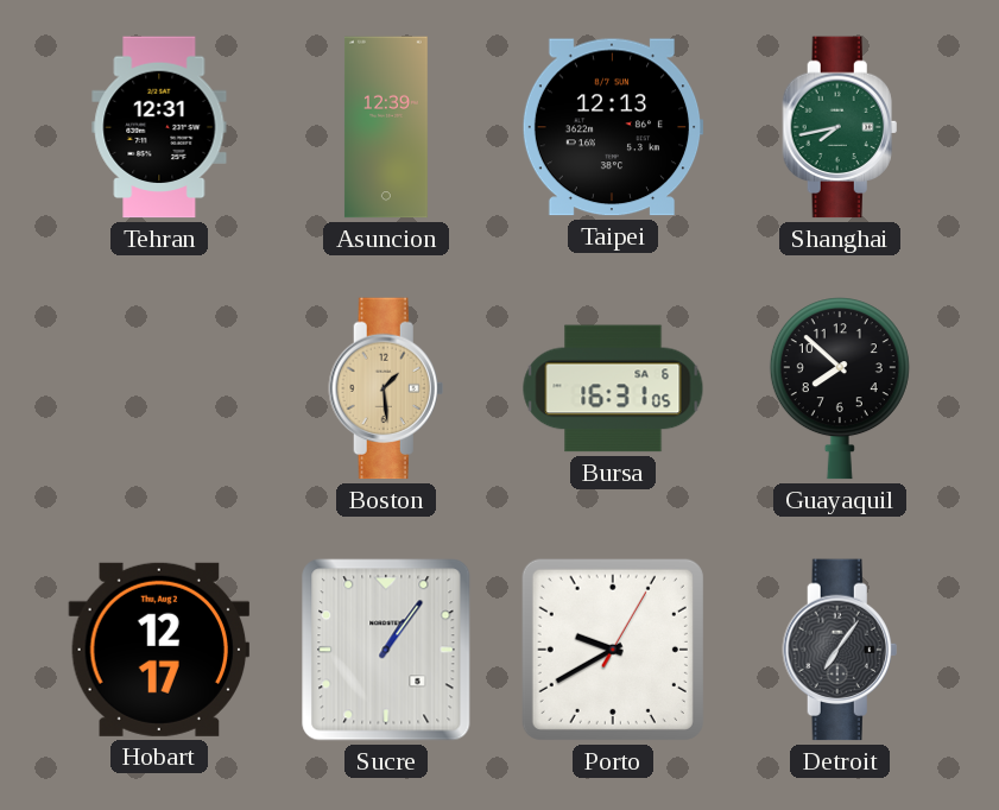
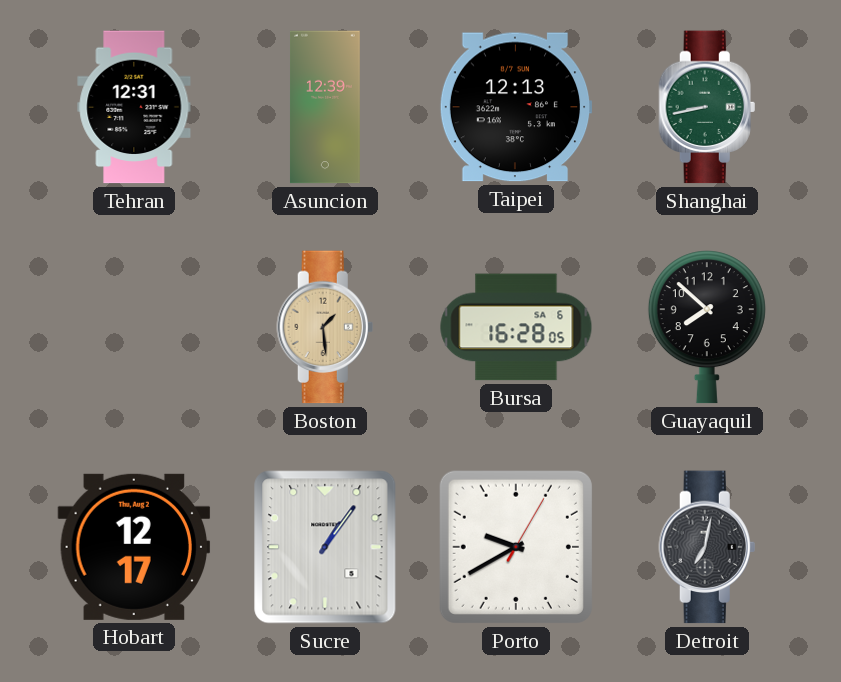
Shanghai: 7:43 -> 8:43 (707, 107)
Bursa: 16:31 -> 16:28 (516, 327)
Detroit: 7:06 -> 7:02 (707, 547)
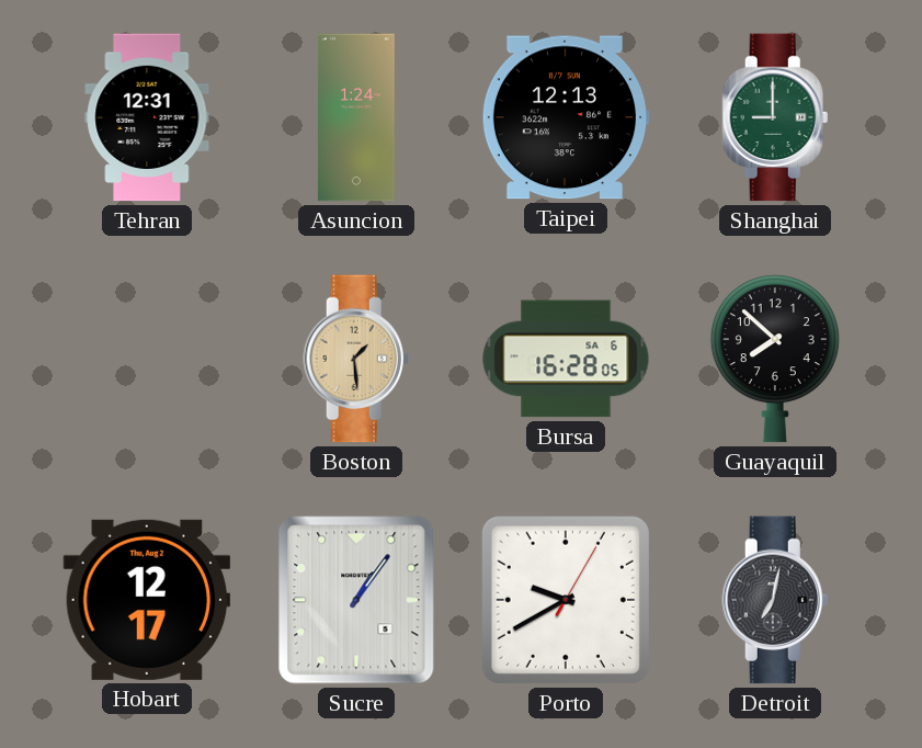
Asuncion: 12:39 -> 1:24 (356, 117)
Shanghai: 8:43 -> 9:00 (775, 117)
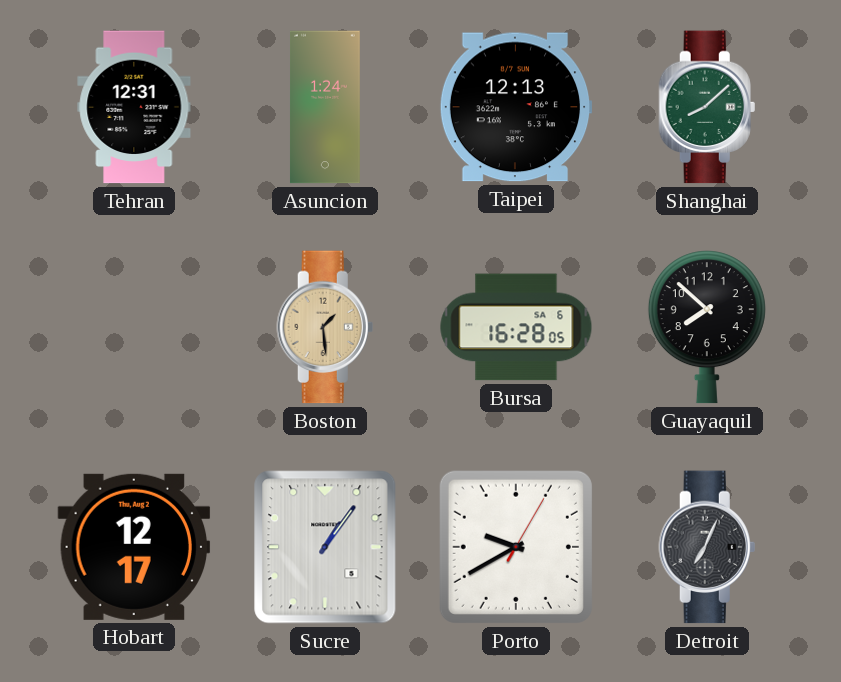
Shanghai: 9:00 -> 8:08 (707, 107)
Detroit: 7:02 -> 7:04 (707, 547)
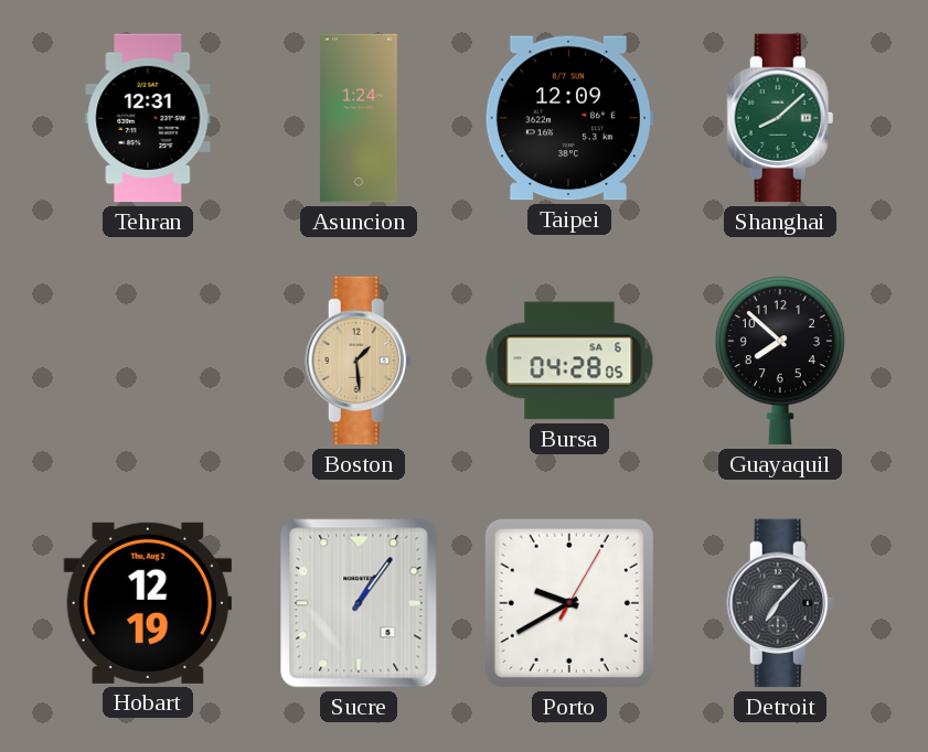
Taipei: 12:13 -> 12:09 (569, 118)
Bursa: 16:28 -> 04:28 (569, 361)
Hobart: 12:17 -> 12:19 (148, 603)
Detroit: 7:04 -> 7:07 (780, 603)
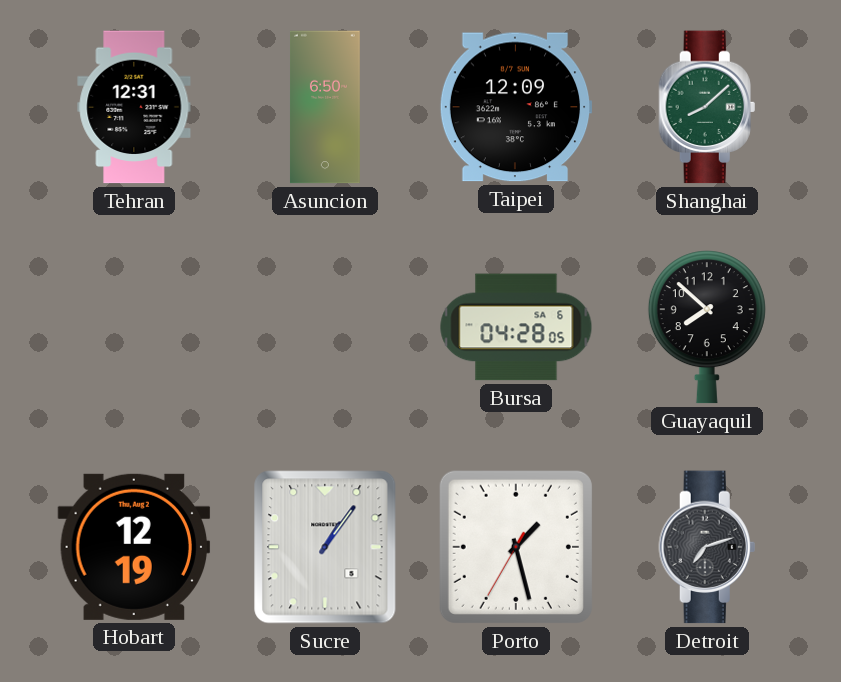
Asuncion: 1:24 -> 6:50 (325, 107)
Boston: 1:29 -> none (359, 361)
Porto: 9:40 -> 1:27 (516, 547)
Detroit: 7:07 -> 7:12 (707, 547)
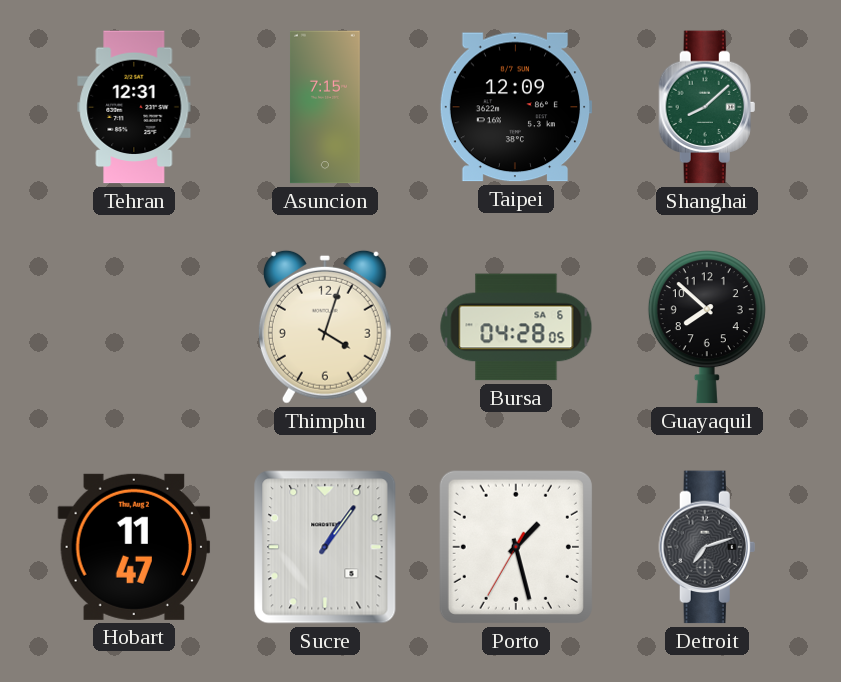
Asuncion: 6:50 -> 7:15 (325, 107)
Thimphu: none -> 4:03 (325, 327)
Hobart: 12:19 -> 11:47 (134, 547)
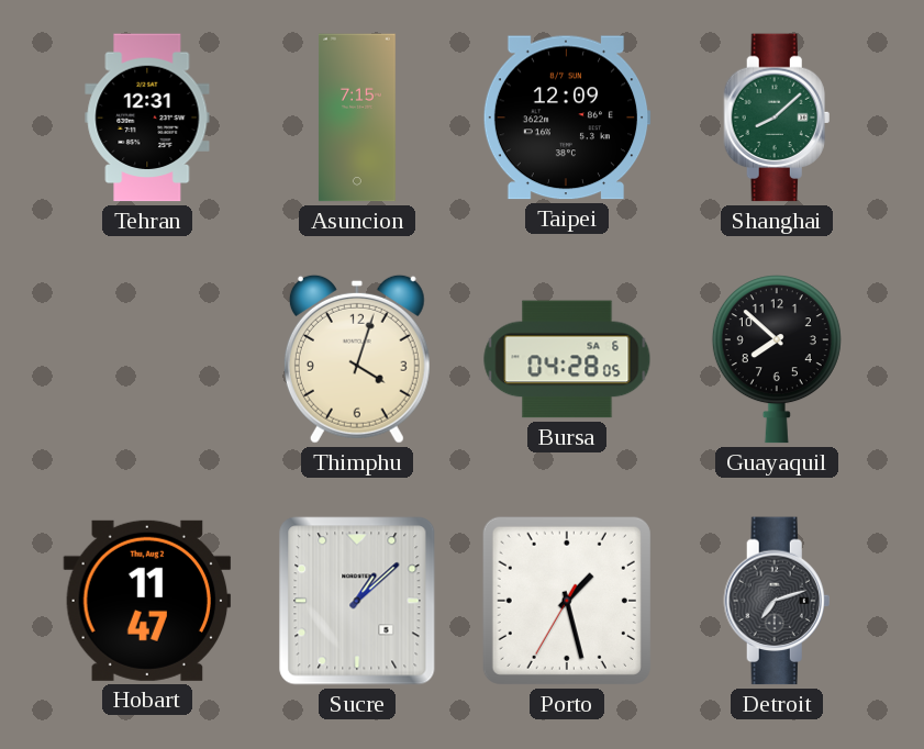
Sucre: 1:06 -> 1:08 (357, 601)
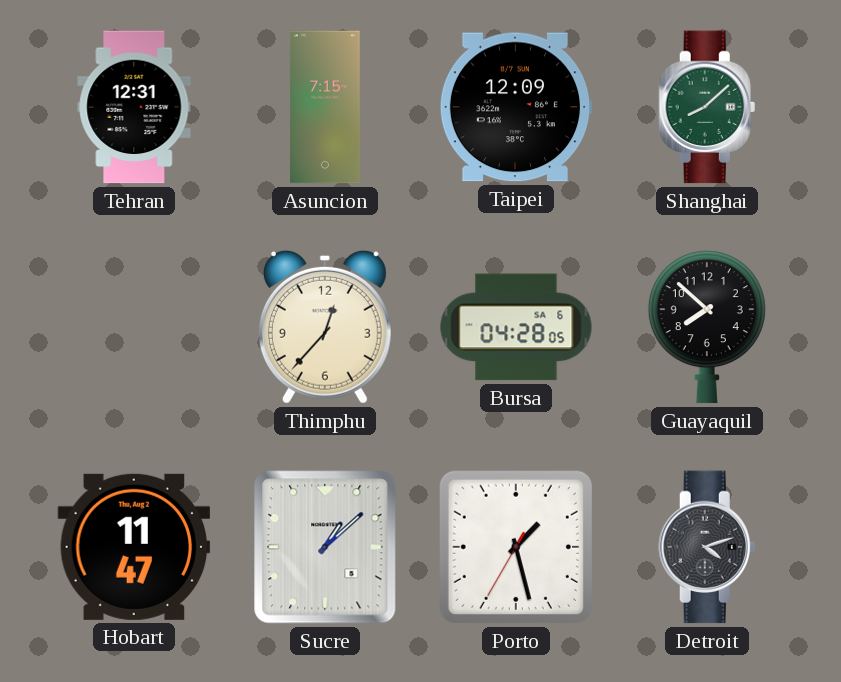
Thimphu: 4:03 -> 12:37 (325, 327)
Detroit: 7:12 -> 4:12 (707, 547)
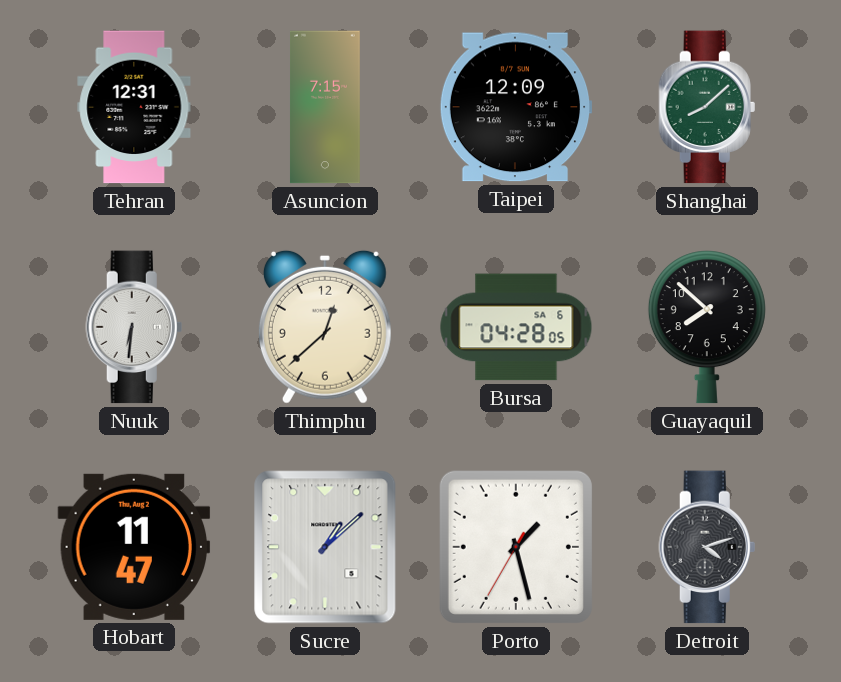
Nuuk: none -> 6:31 (134, 327)
Thimphu: 12:37 -> 12:38 (325, 327)
